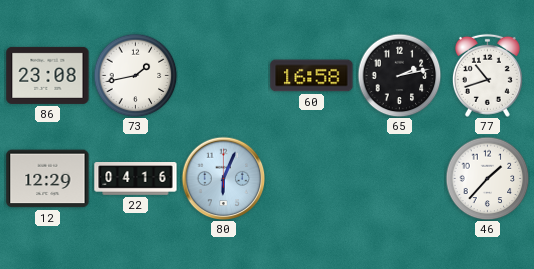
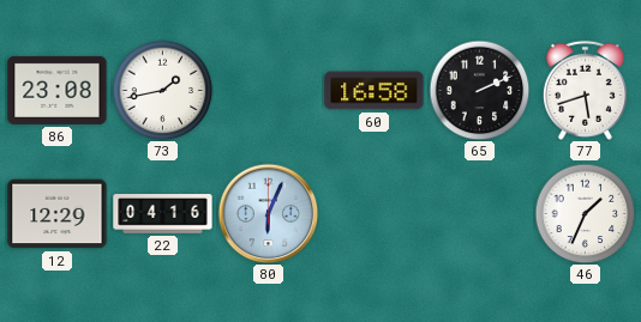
65: 2:13 -> 2:11 (479, 90)
77: 10:42 -> 5:42 (585, 90)
46: 1:37 -> 1:34 (585, 213)
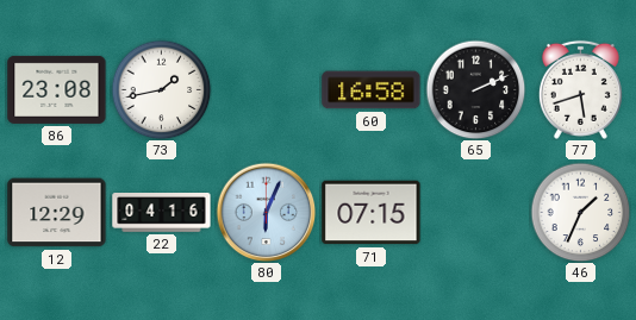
71: none -> 07:15 (372, 213)
